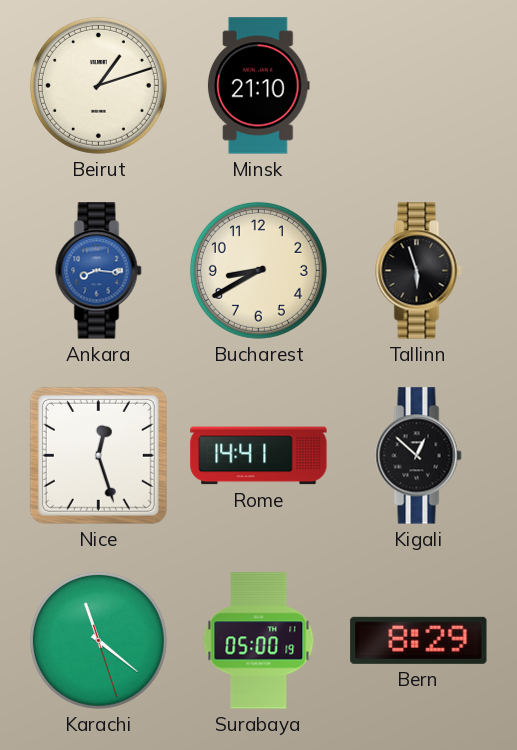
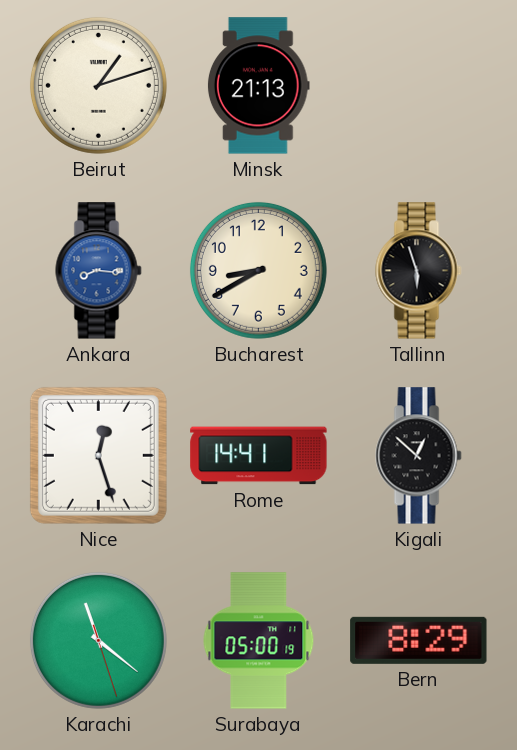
Minsk: 21:10 -> 21:13 (258, 86)
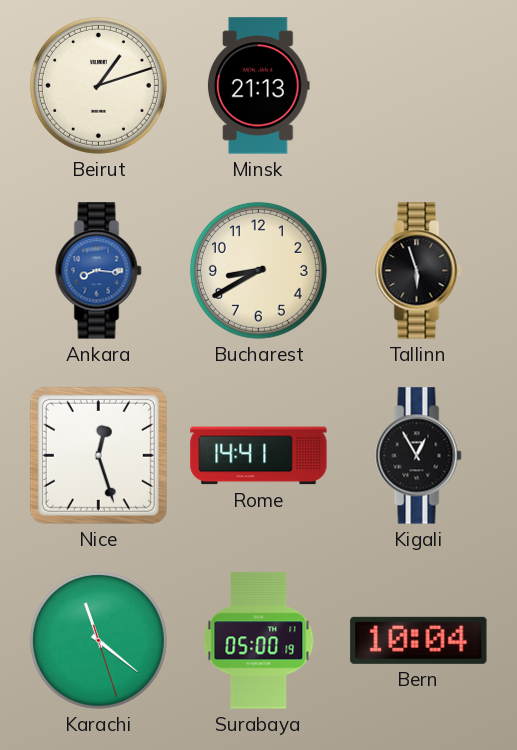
Kigali: 12:52 -> 12:55 (419, 456)
Bern: 8:29 -> 10:04 (419, 640)
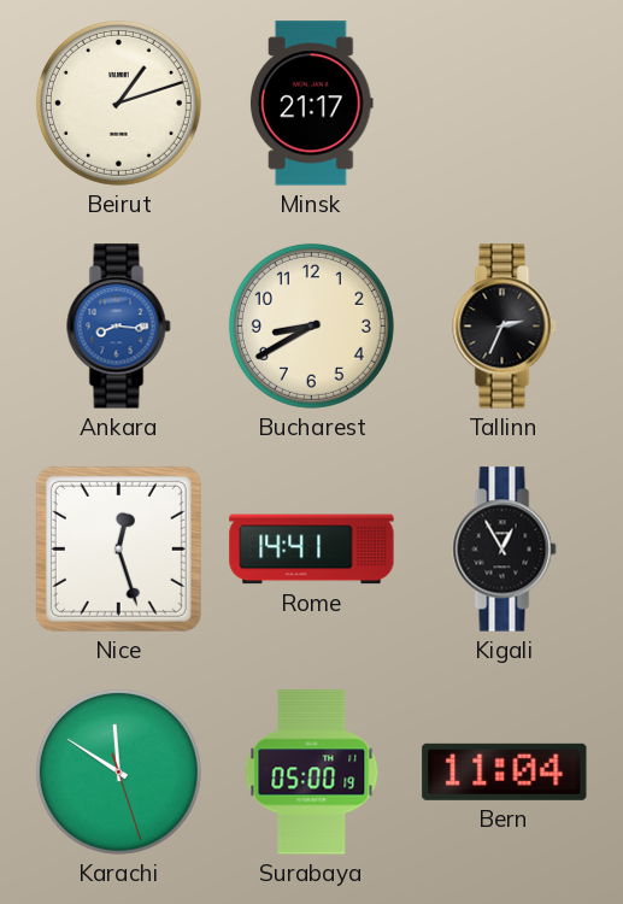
Minsk: 21:13 -> 21:17 (311, 104)
Tallinn: 5:57 -> 2:34 (505, 327)
Karachi: 11:21 -> 11:50 (118, 771)
Bern: 10:04 -> 11:04 (505, 771)
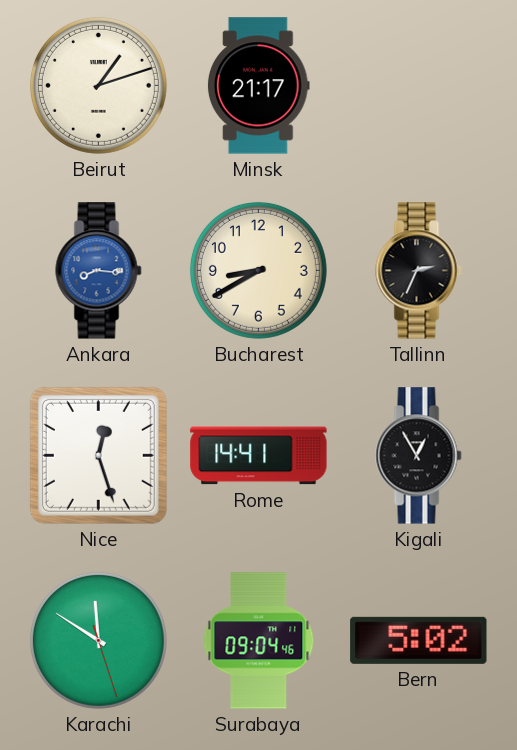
Surabaya: 05:00 -> 09:04 (259, 641)
Bern: 11:04 -> 5:02 (419, 640)
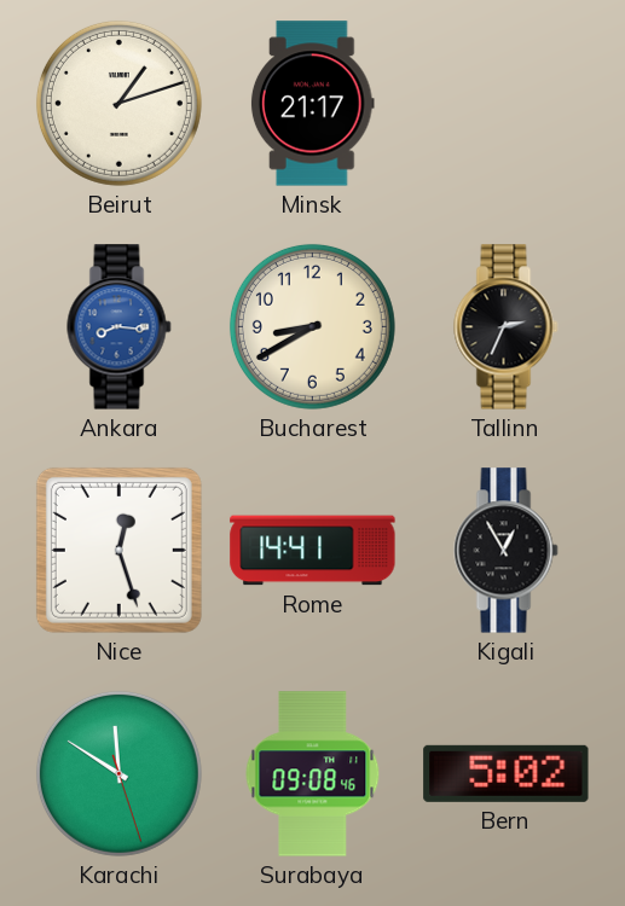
Surabaya: 09:04 -> 09:08 (313, 774)
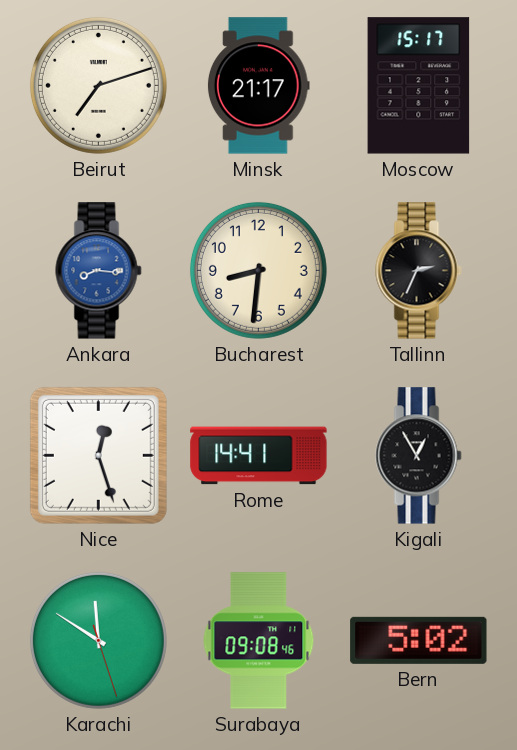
Beirut: 1:12 -> 7:12 (98, 85)
Moscow: none -> 15:17 (419, 86)
Bucharest: 8:40 -> 8:31 (258, 270)
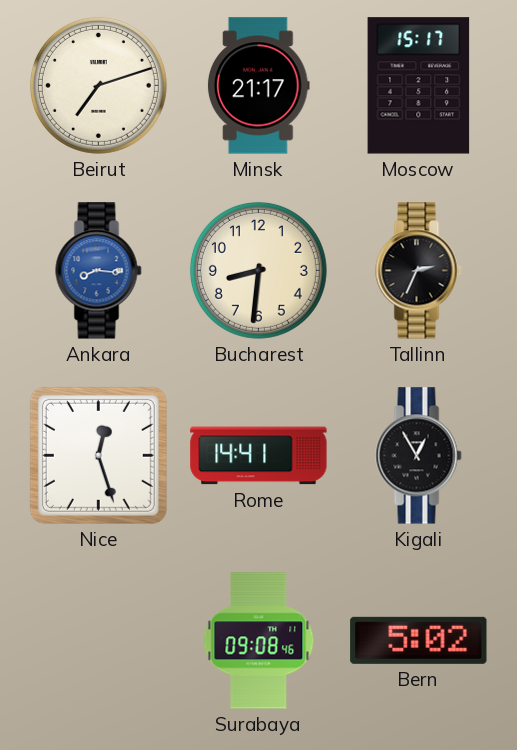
Karachi: 11:50 -> none (98, 640)
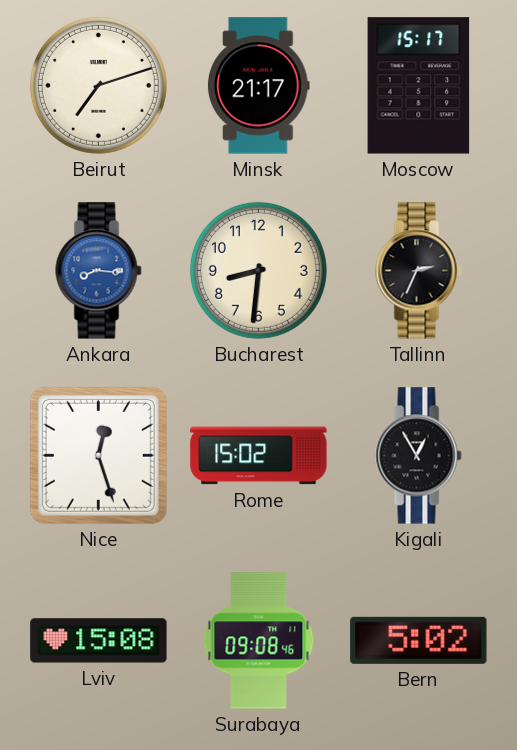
Rome: 14:41 -> 15:02 (259, 456)
Lviv: none -> 15:08 (99, 641)
